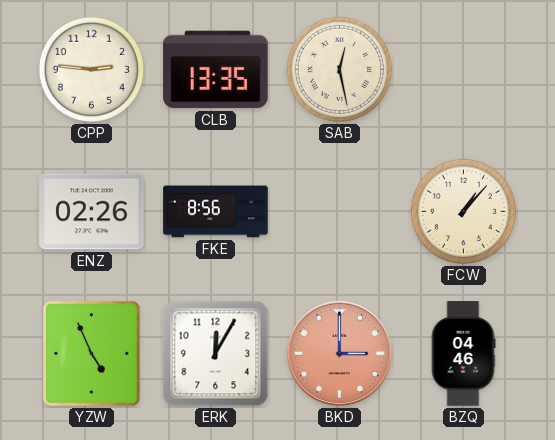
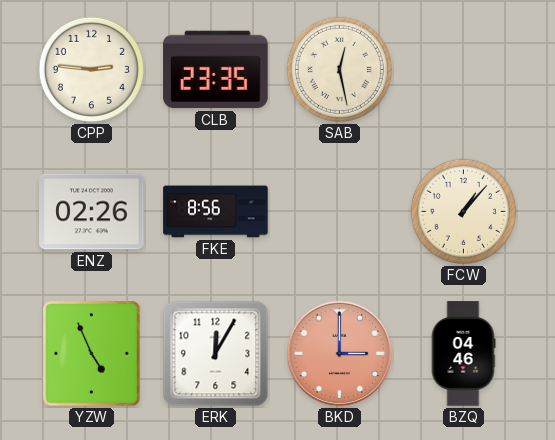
CLB: 13:35 -> 23:35 (216, 70)
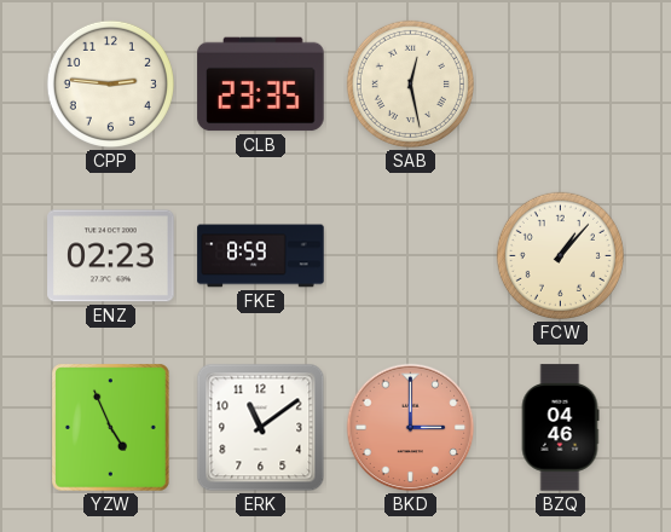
ENZ: 02:26 -> 02:23 (111, 256)
FKE: 8:56 -> 8:59 (261, 256)
ERK: 12:05 -> 11:09 (261, 428)
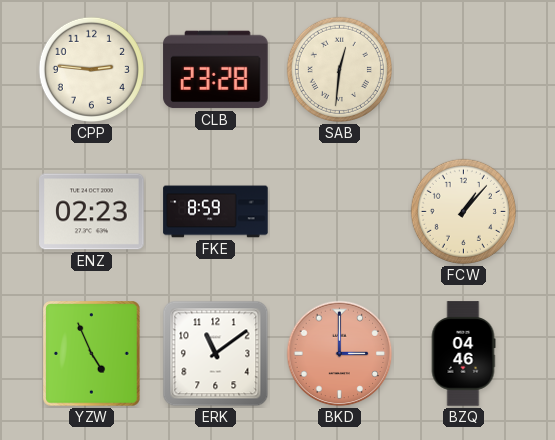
CLB: 23:35 -> 23:28 (216, 70)
SAB: 12:28 -> 12:31 (339, 69)
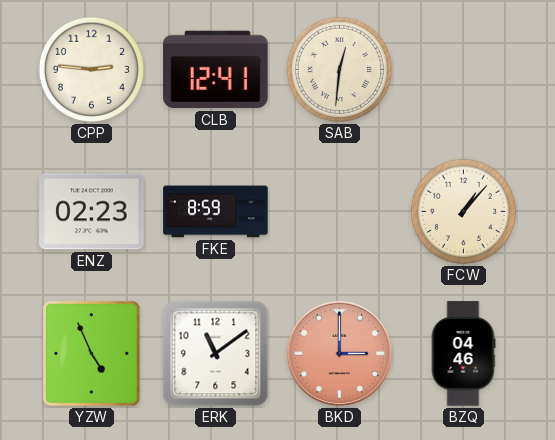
CLB: 23:28 -> 12:41 (216, 70)
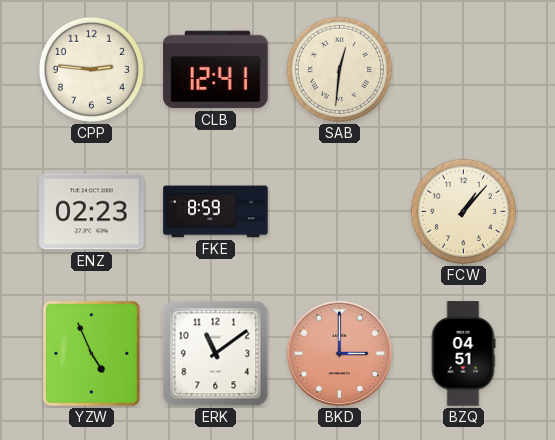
BZQ: 04:46 -> 04:51 (463, 354)
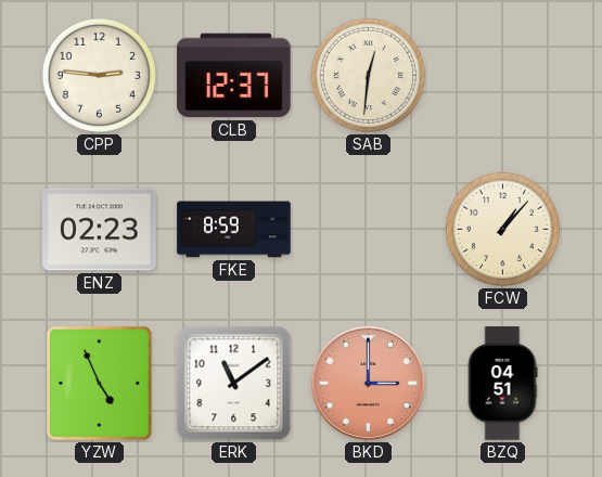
CLB: 12:41 -> 12:37 (234, 76)
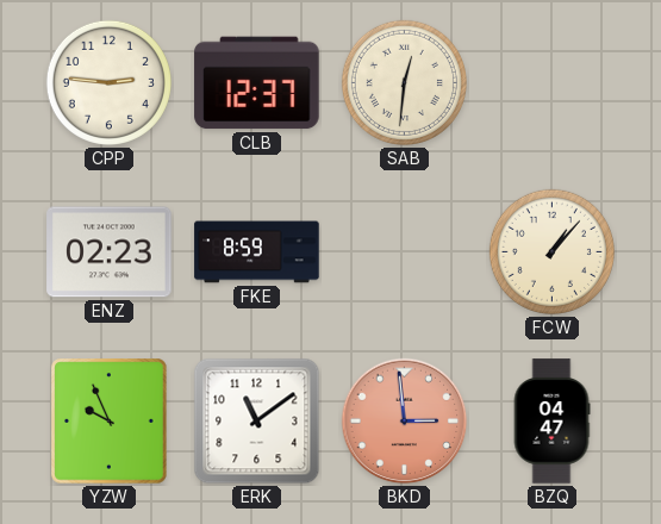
YZW: 4:56 -> 9:56 (110, 422)
BKD: 3:00 -> 2:59 (405, 422)
BZQ: 04:51 -> 04:47 (551, 422)
